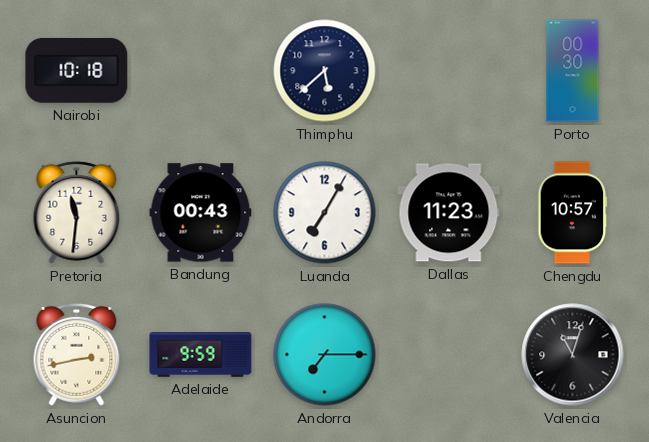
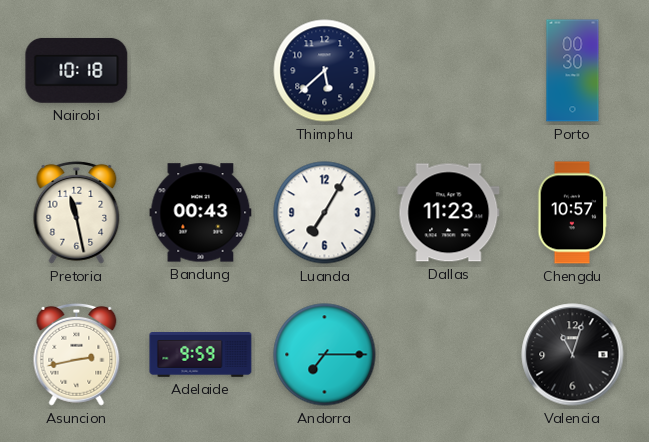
Pretoria: 11:31 -> 11:28 (77, 212)
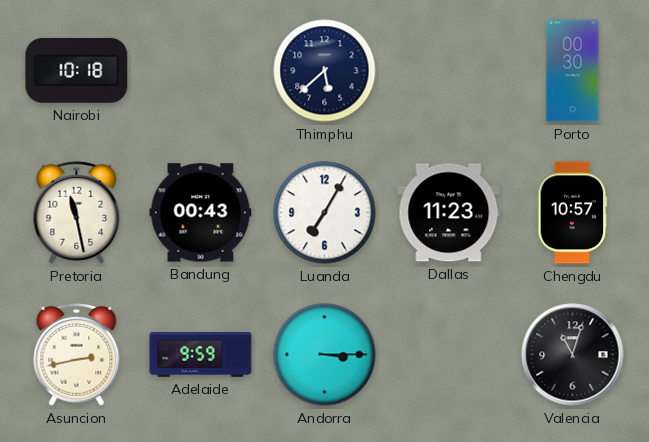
Andorra: 7:15 -> 3:15 (325, 355)
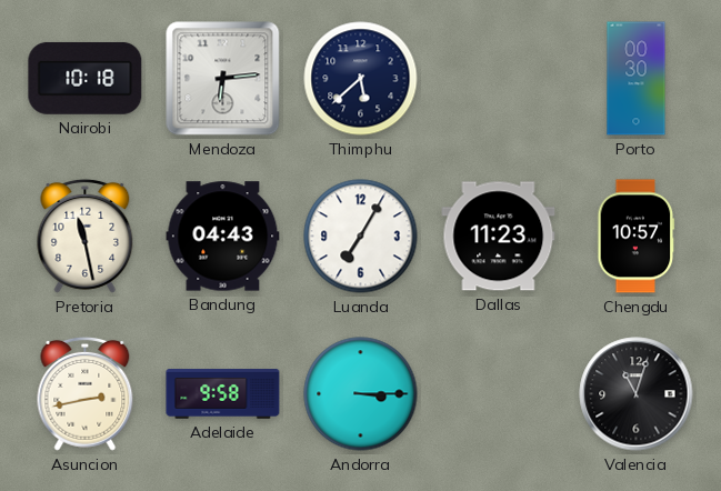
Mendoza: none -> 6:14 (223, 79)
Bandung: 00:43 -> 04:43 (223, 237)
Adelaide: 9:59 -> 9:58 (223, 394)
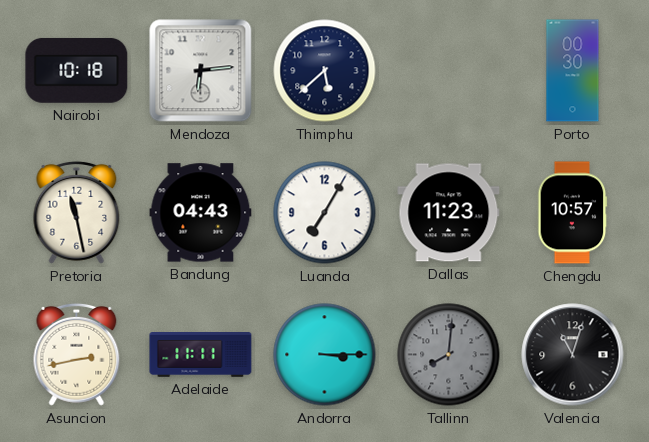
Adelaide: 9:58 -> 11:11 (201, 355)
Tallinn: none -> 8:01 (449, 355)
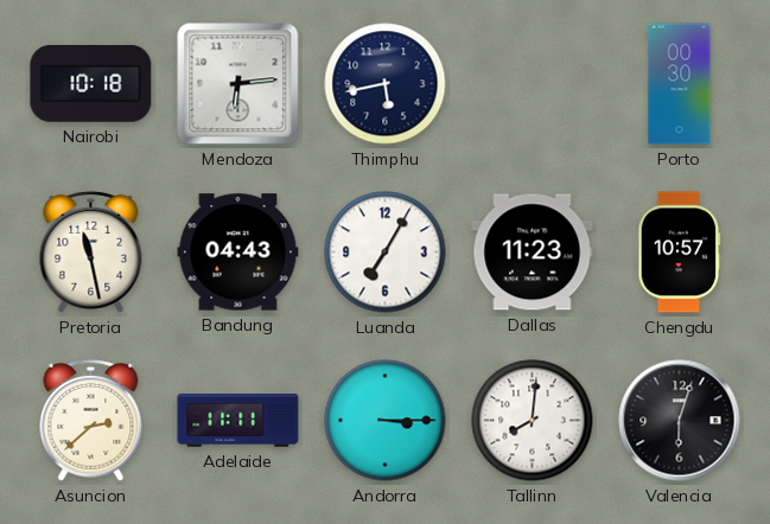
Thimphu: 5:38 -> 5:43 (386, 84)
Asuncion: 2:43 -> 2:38 (91, 420)
Tallinn dial: grey -> white (533, 421)
Valencia: 11:03 -> 6:03 (680, 421)
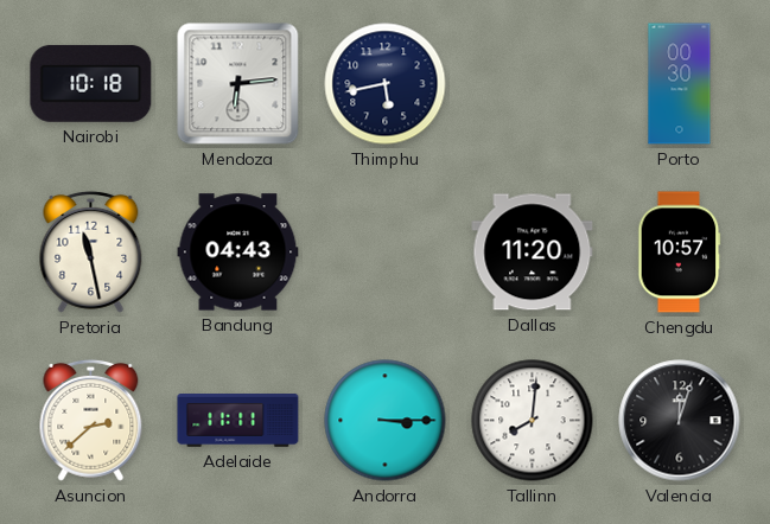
Luanda: 7:05 -> none (386, 253)
Dallas: 11:23 -> 11:20 (533, 253)
Valencia: 6:03 -> 12:03 (680, 421)
